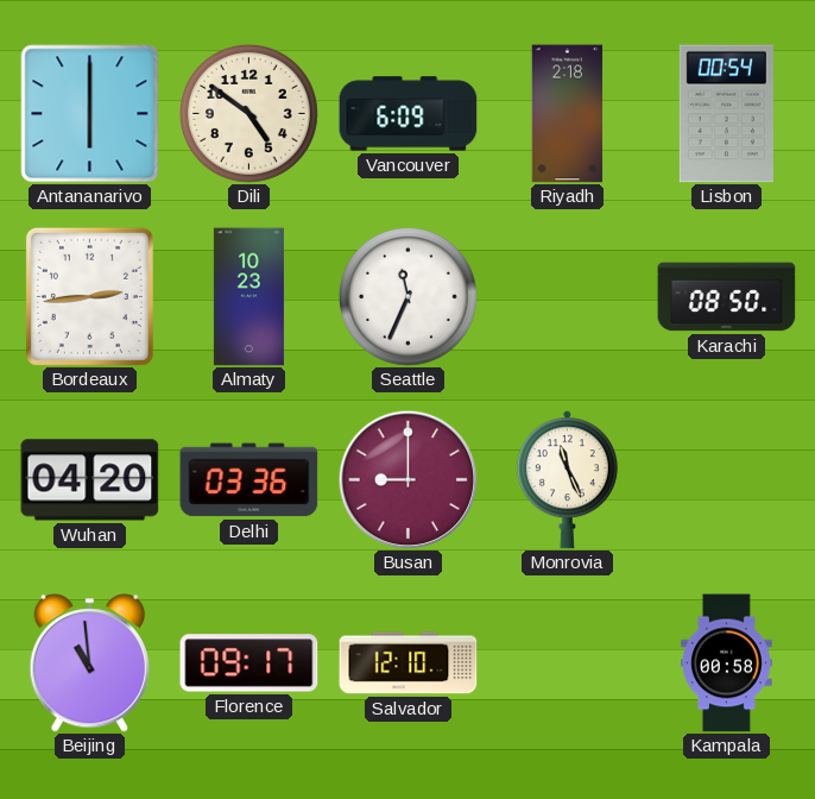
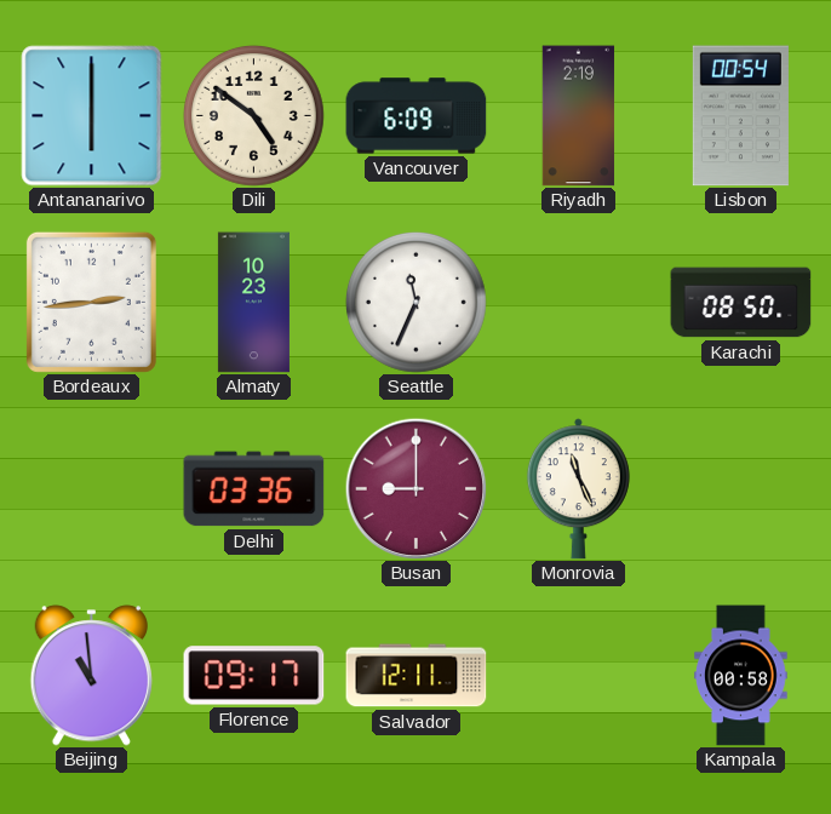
Riyadh: 2:18 -> 2:19 (579, 116)
Wuhan: 04:20 -> none (90, 480)
Salvador: 12:10 -> 12:11 (417, 676)
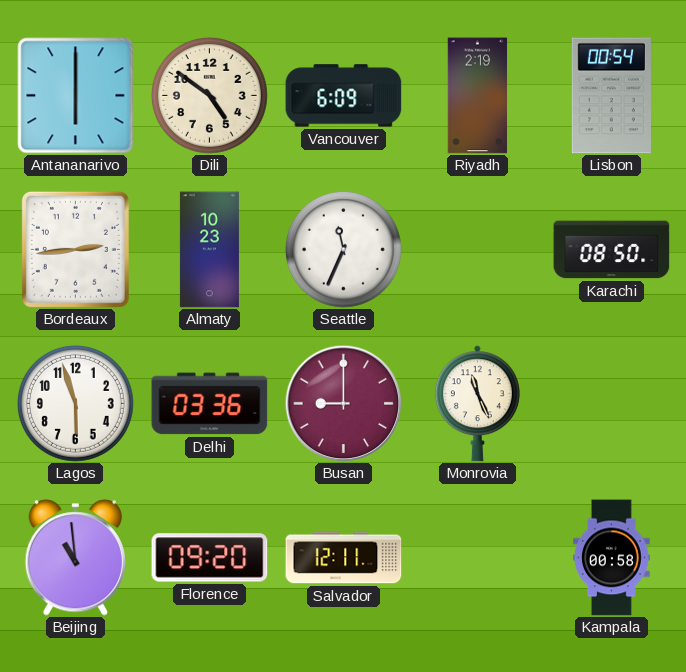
Lagos: none -> 5:57 (75, 403)
Florence: 09:17 -> 09:20 (210, 558)
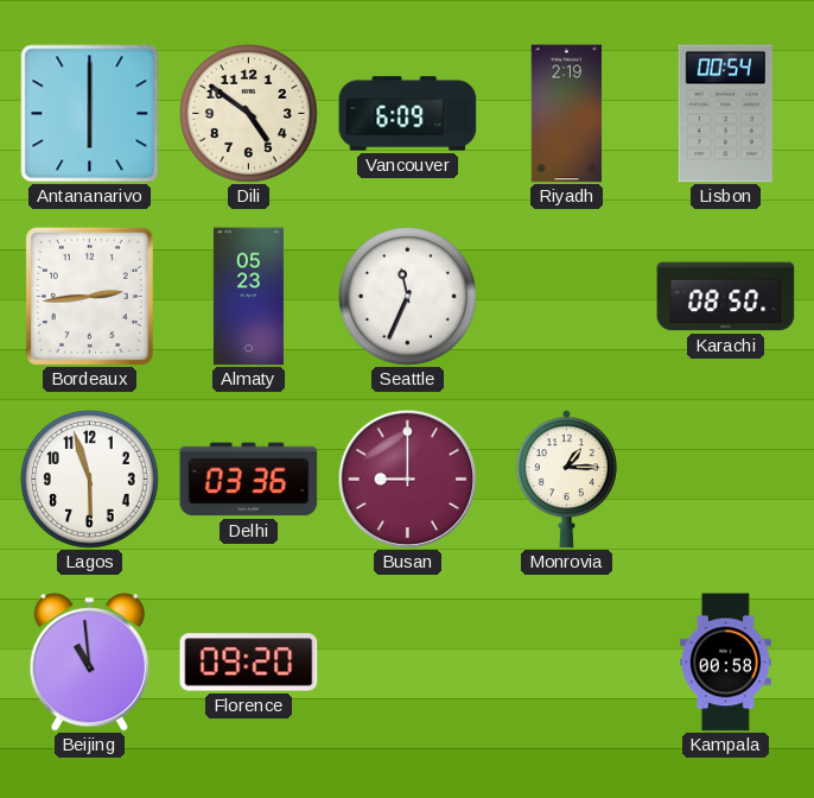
Almaty: 10:23 -> 05:23 (248, 297)
Monrovia: 11:26 -> 1:15 (566, 480)
Salvador: 12:11 -> none (344, 558)
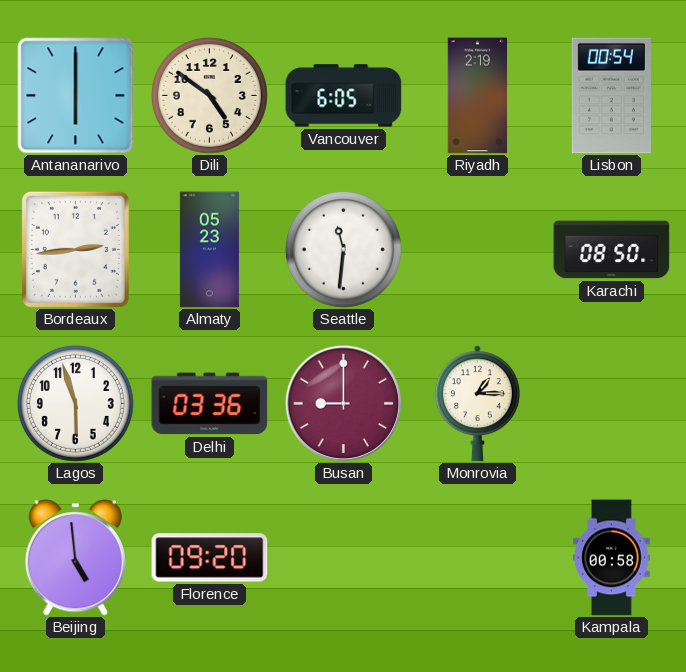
Vancouver: 6:09 -> 6:05 (344, 96)
Seattle: 11:34 -> 11:31 (343, 249)
Beijing: 10:59 -> 4:59 (75, 558)
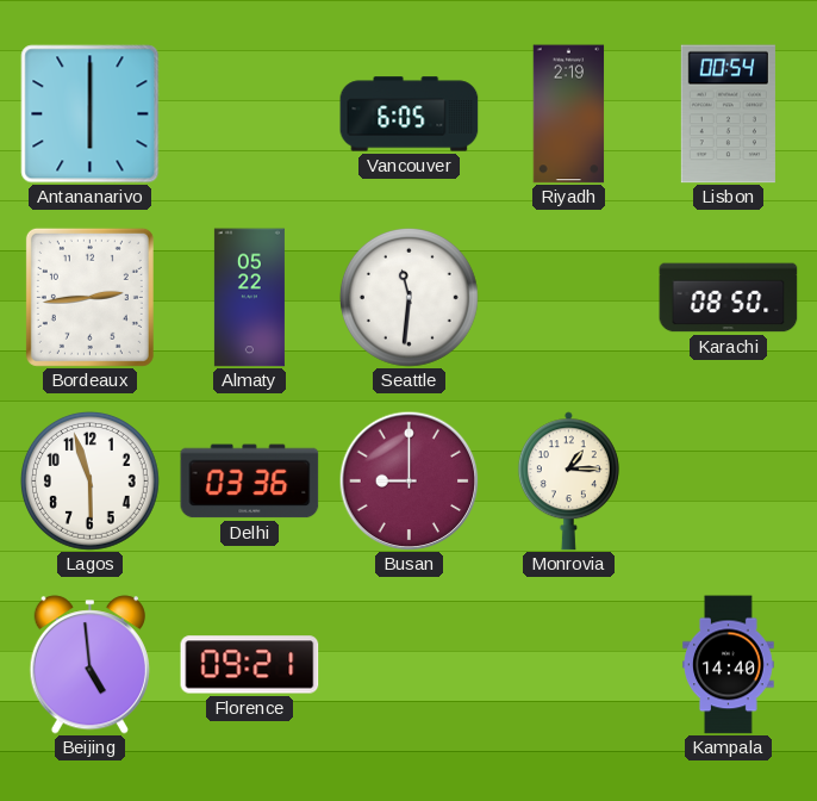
Dili: 4:51 -> none (209, 95)
Almaty: 05:23 -> 05:22 (249, 298)
Florence: 09:20 -> 09:21 (250, 665)
Kampala: 00:58 -> 14:40 (729, 665)
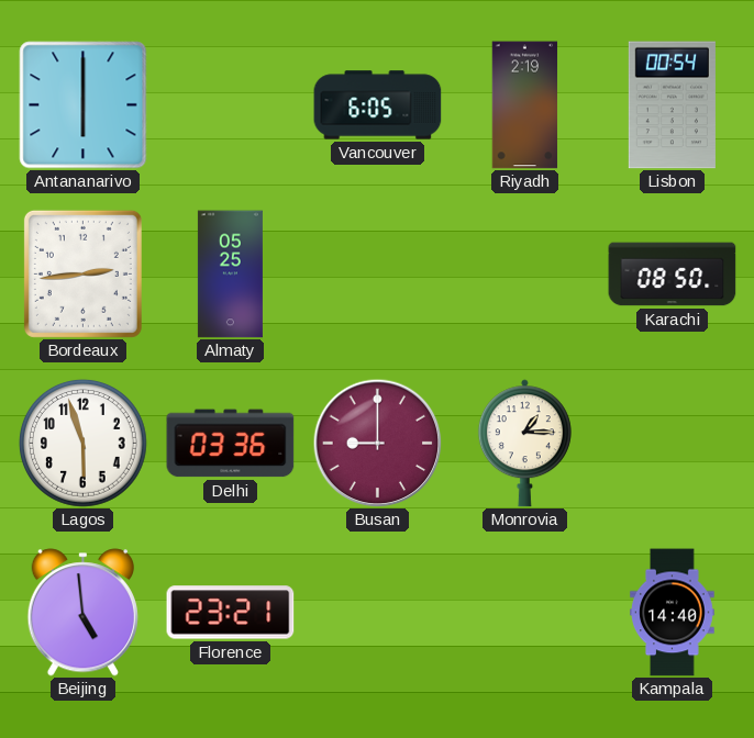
Almaty: 05:22 -> 05:25 (230, 275)
Seattle: 11:31 -> none (408, 297)
Florence: 09:21 -> 23:21 (231, 613)
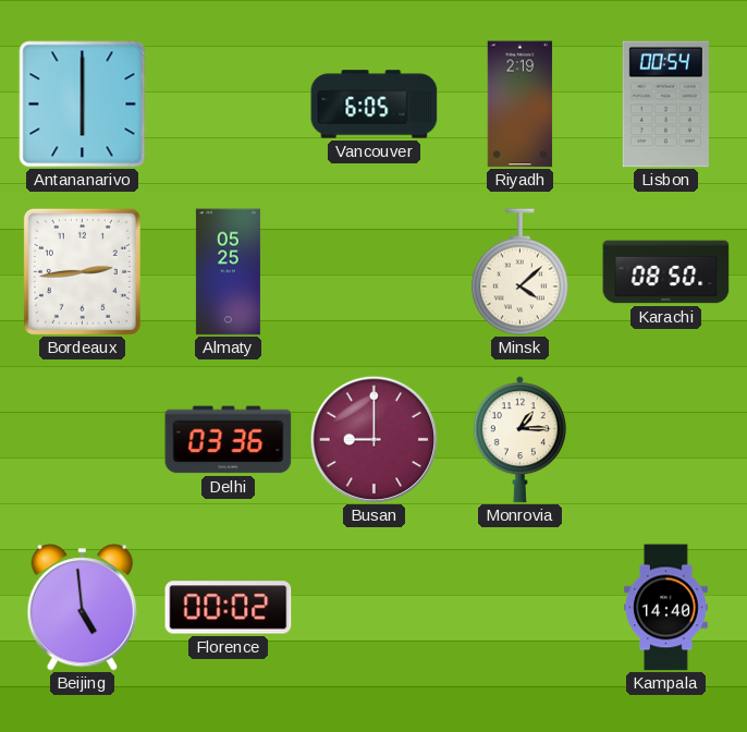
Minsk: none -> 4:08 (519, 272)
Lagos: 5:57 -> none (82, 443)
Florence: 23:21 -> 00:02 (229, 608)
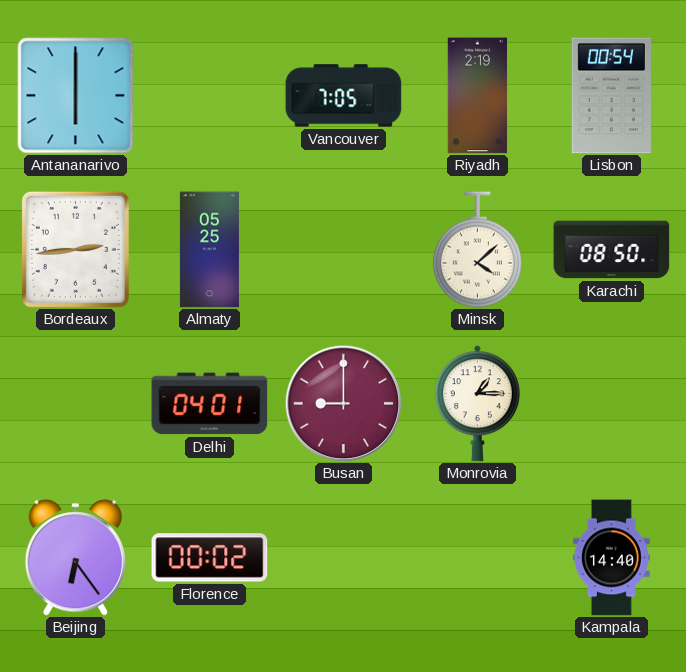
Vancouver: 6:05 -> 7:05 (344, 96)
Delhi: 03:36 -> 04:01 (210, 404)
Beijing: 4:59 -> 6:24 (75, 558)
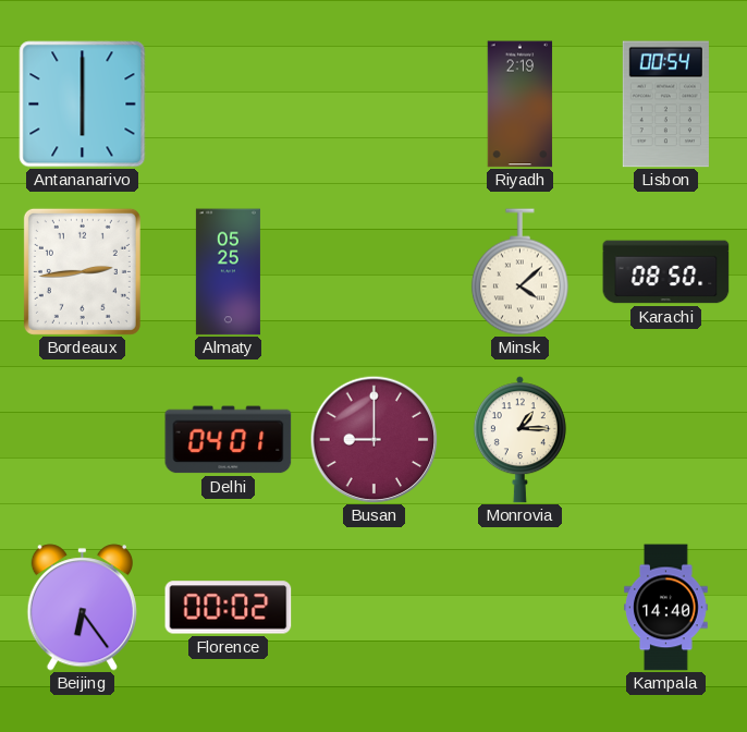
Vancouver: 7:05 -> none (344, 96)
